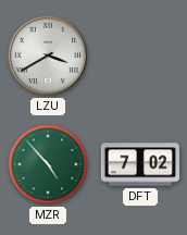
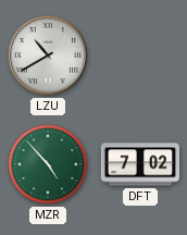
LZU: 3:40 -> 10:40 (48, 55)
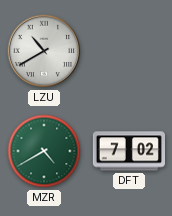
MZR: 4:53 -> 4:40 (44, 151)
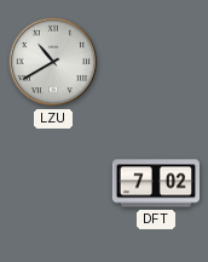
MZR: 4:40 -> none (44, 151)
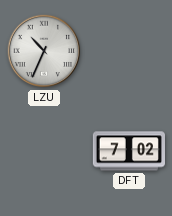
LZU: 10:40 -> 10:34 (44, 51)
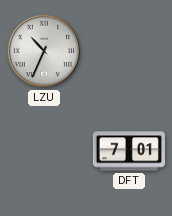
DFT: 7:02 -> 7:01 (128, 151)
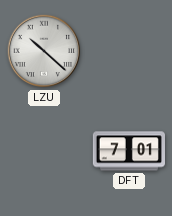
LZU: 10:34 -> 10:22 (44, 51)
